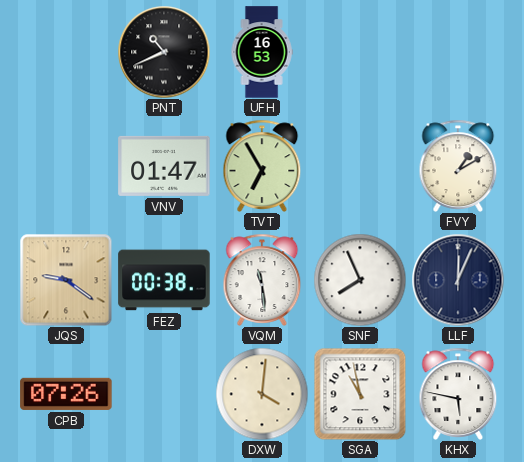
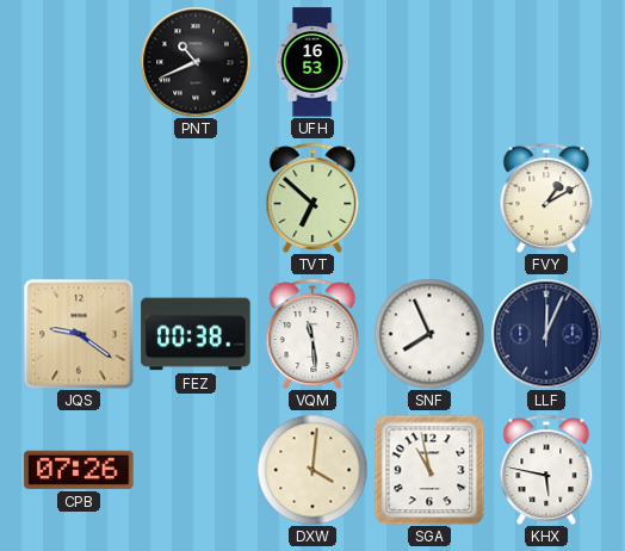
VNV: 01:47 -> none (164, 166)
TVT: 6:55 -> 6:52 (312, 198)
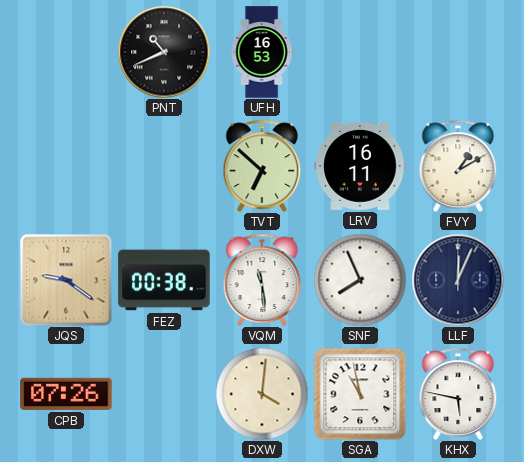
LRV: none -> 16:11 (360, 166)
